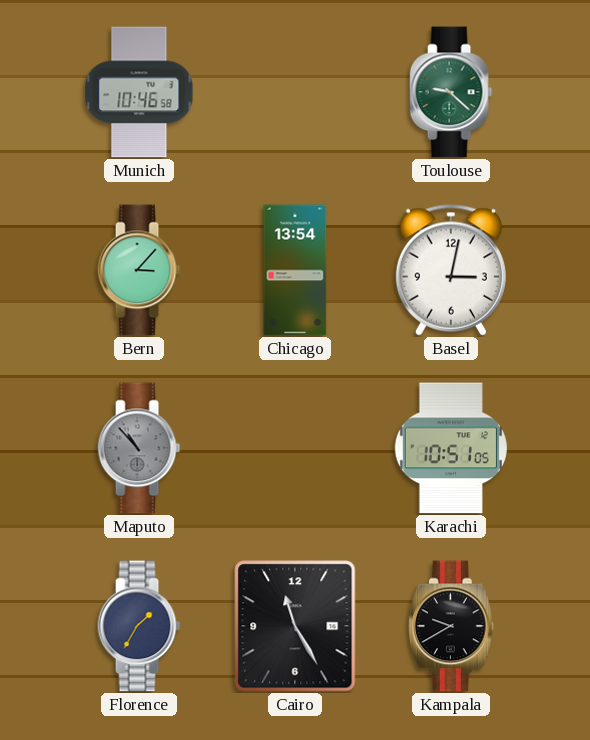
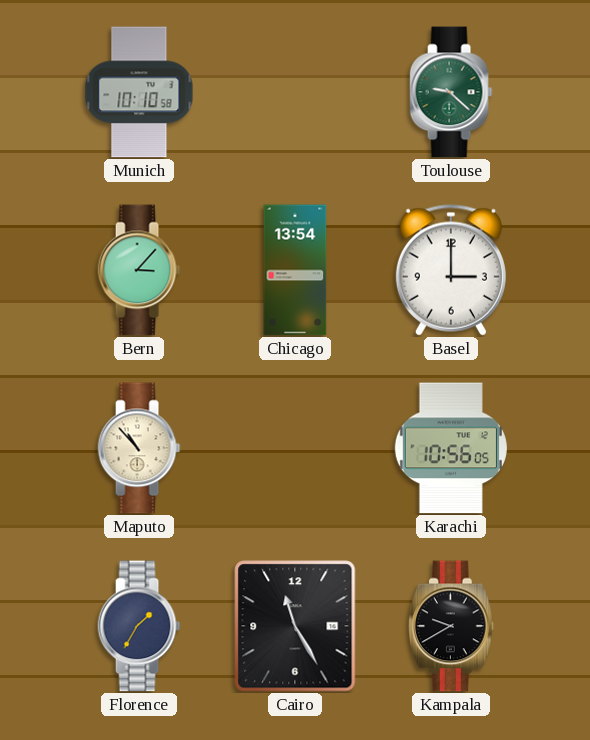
Munich: 10:46 -> 10:10 (139, 92)
Basel: 3:02 -> 3:00 (451, 270)
Maputo dial: grey -> cream (139, 448)
Karachi: 10:51 -> 10:56 (451, 448)
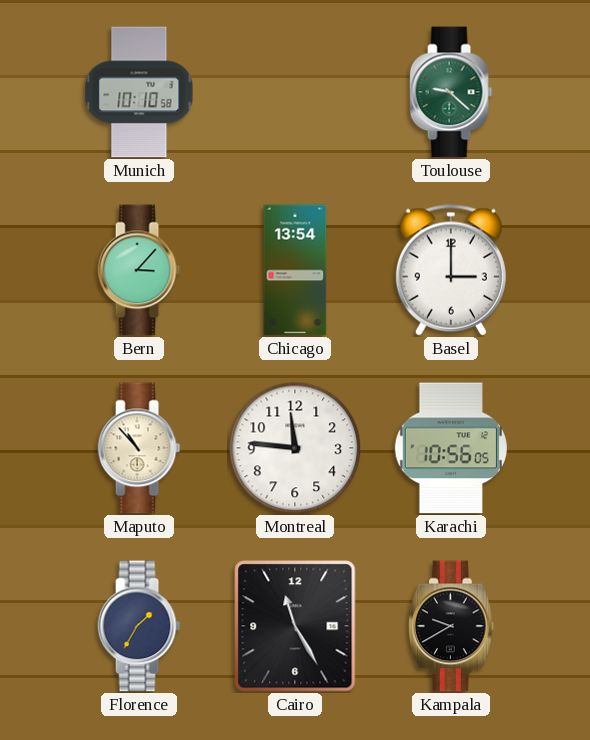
Montreal: none -> 11:46 (295, 448)
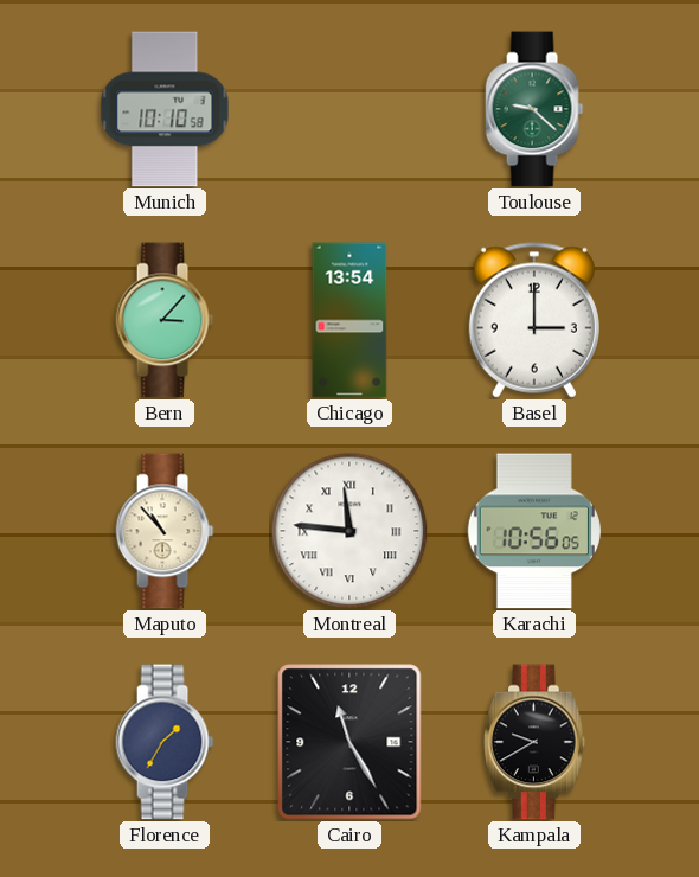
Montreal numerals: Arabic -> Roman (349, 531)
